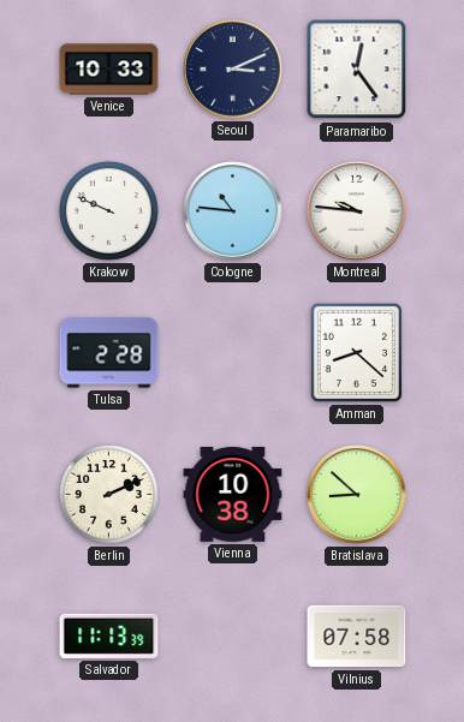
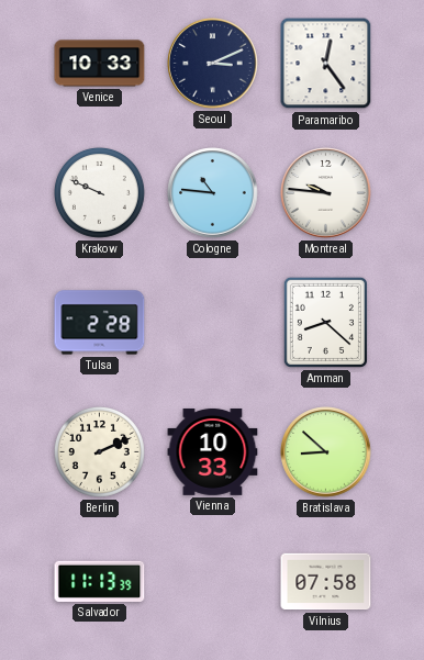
Vienna: 10:38 -> 10:33 (213, 451)
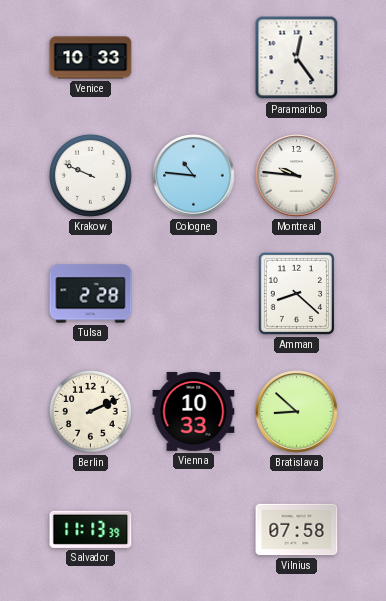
Seoul: 3:11 -> none (213, 64)
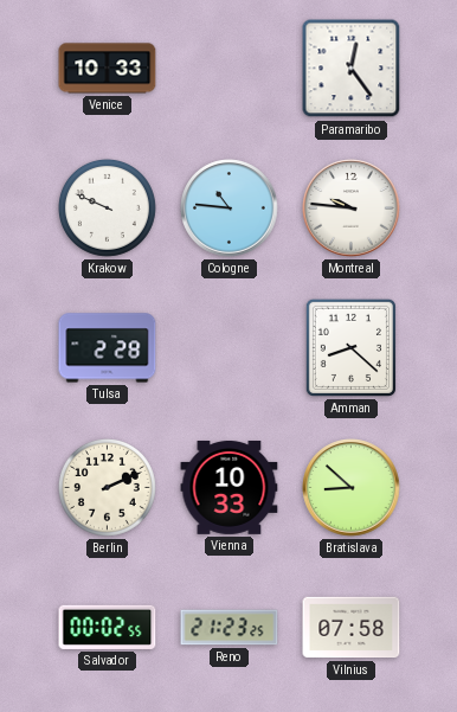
Salvador: 11:13 -> 00:02 (108, 627)
Reno: none -> 21:23 (230, 628)
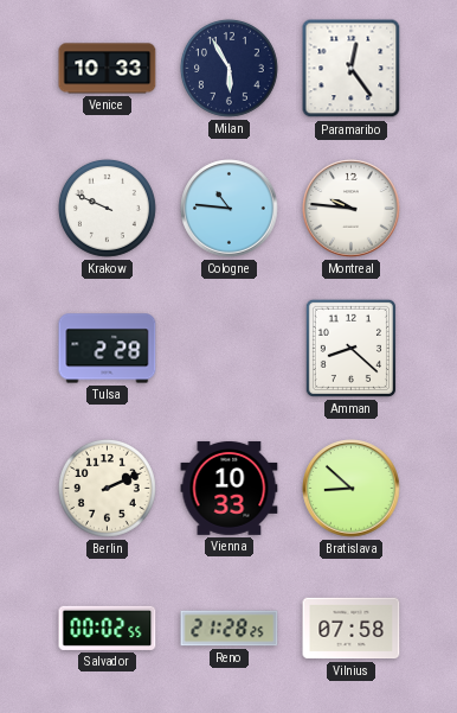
Milan: none -> 5:55 (228, 68)
Reno: 21:23 -> 21:28 (230, 629)
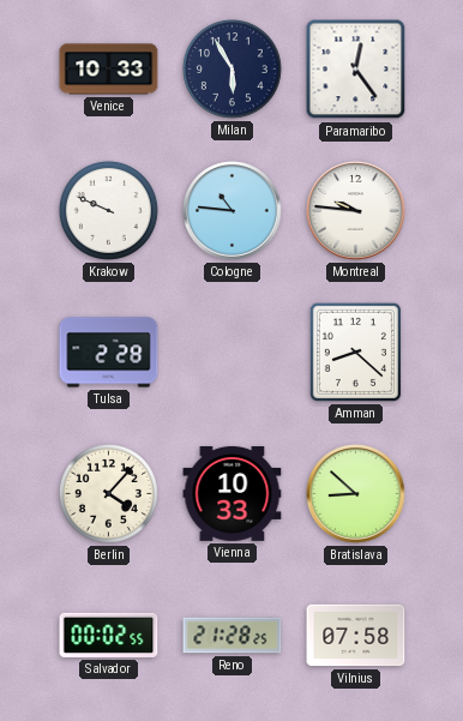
Berlin: 2:11 -> 4:07 (108, 493)
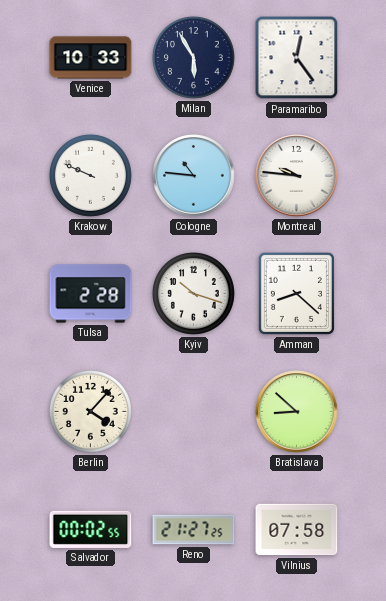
Kyiv: none -> 10:18 (193, 293)
Vienna: 10:33 -> none (233, 493)
Reno: 21:28 -> 21:27 (194, 530)
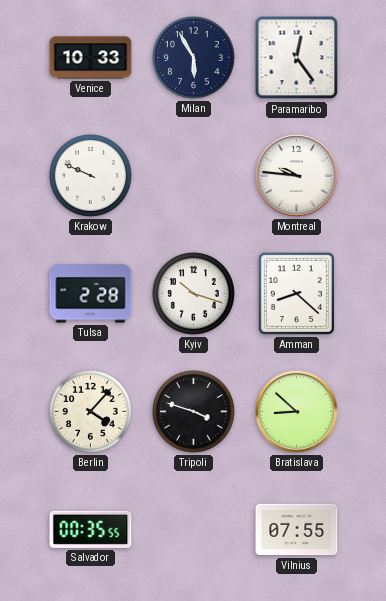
Cologne: 10:46 -> none (194, 176)
Tripoli: none -> 3:48 (193, 411)
Salvador: 00:02 -> 00:35 (91, 529)
Reno: 21:27 -> none (194, 530)
Vilnius: 07:58 -> 07:55 (297, 530)
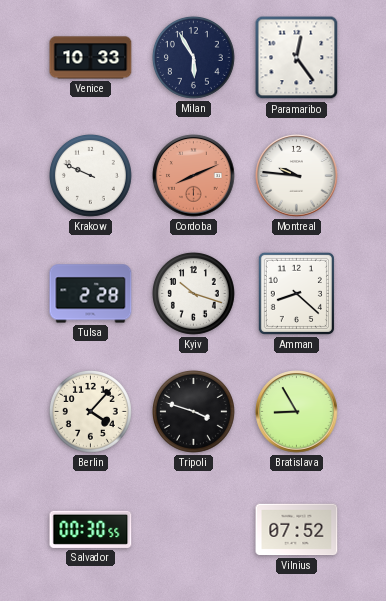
Cordoba: none -> 8:11 (194, 176)
Bratislava: 8:52 -> 8:55 (297, 412)
Salvador: 00:35 -> 00:30 (91, 529)
Vilnius: 07:55 -> 07:52 (297, 530)
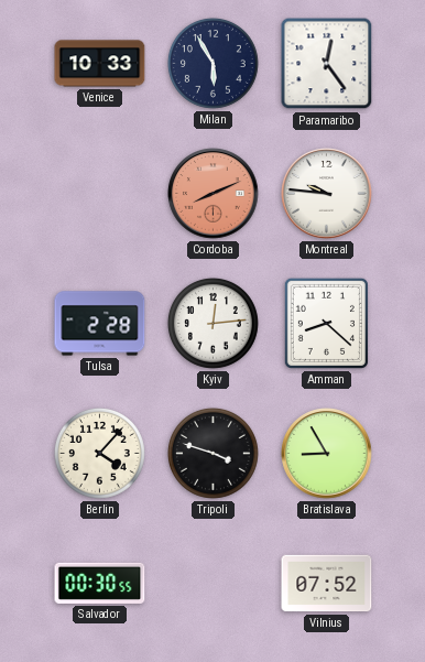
Krakow: 9:49 -> none (90, 175)
Kyiv: 10:18 -> 12:14 (212, 323)
